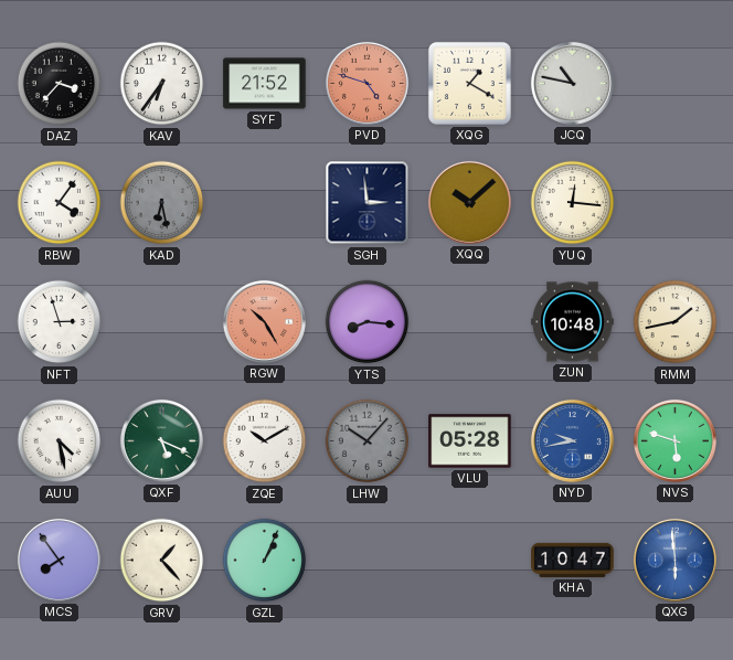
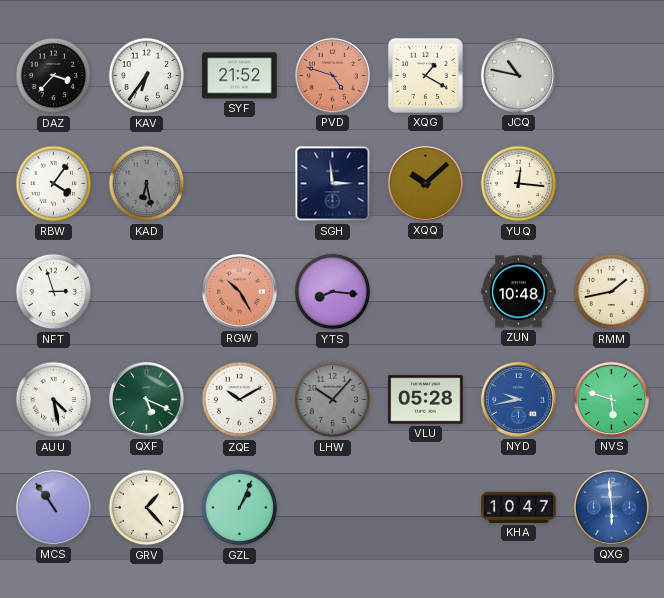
MCS: 7:54 -> 10:54 (53, 507)
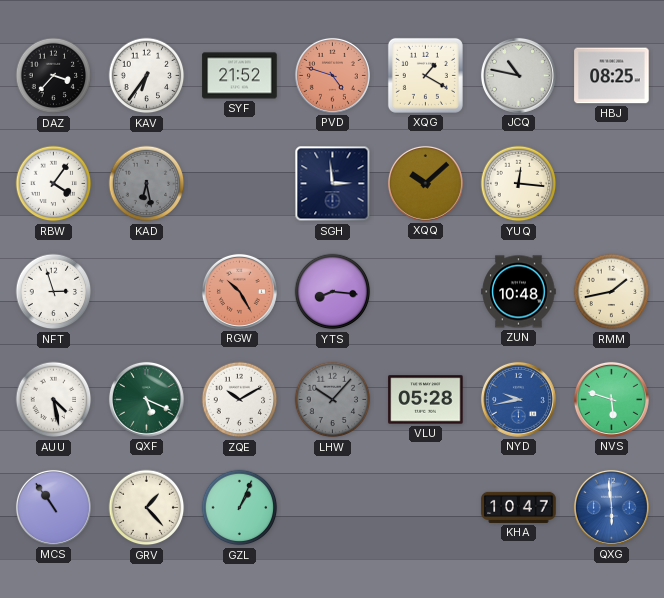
HBJ: none -> 08:25 (612, 76)
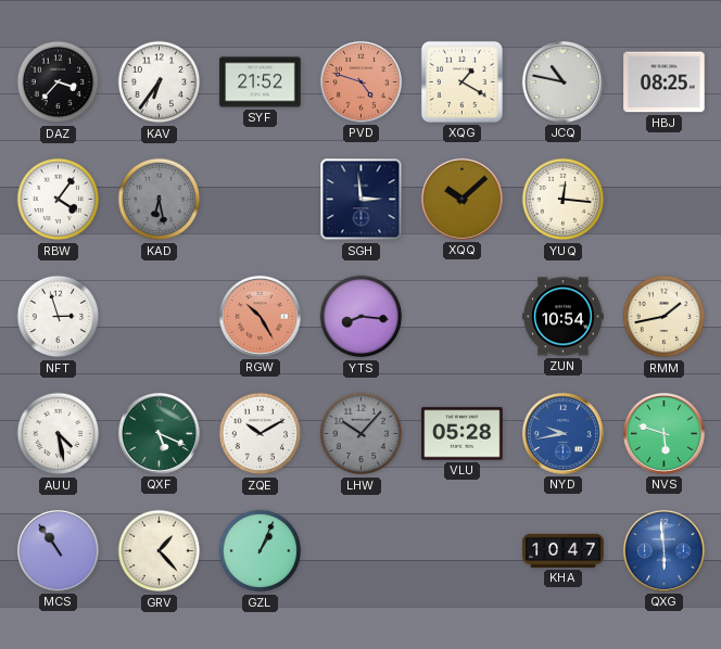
ZUN: 10:48 -> 10:54 (564, 317)
